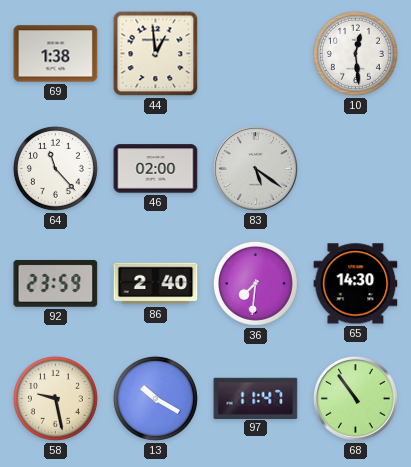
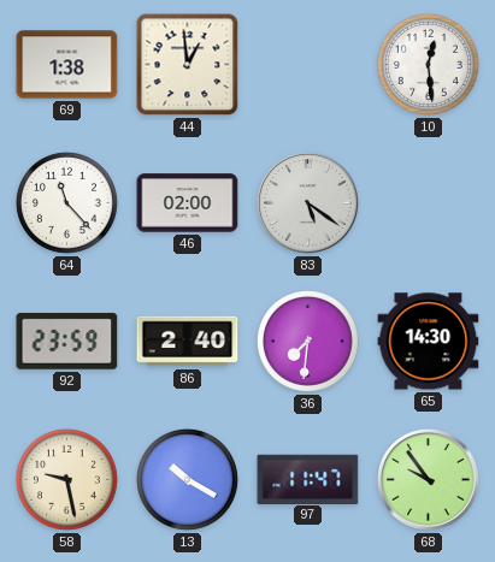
68: 10:54 -> 9:54 (429, 480)
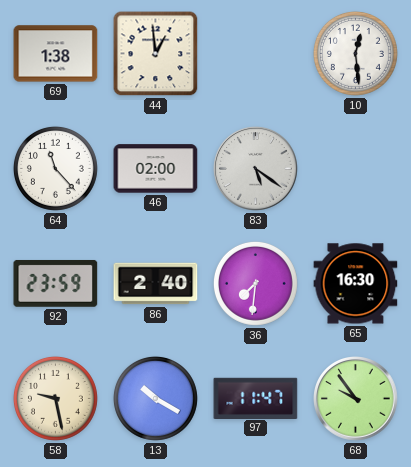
65: 14:30 -> 16:30 (356, 284)
